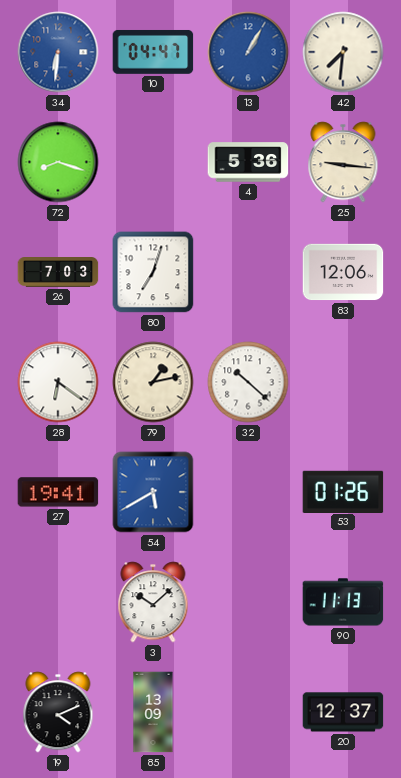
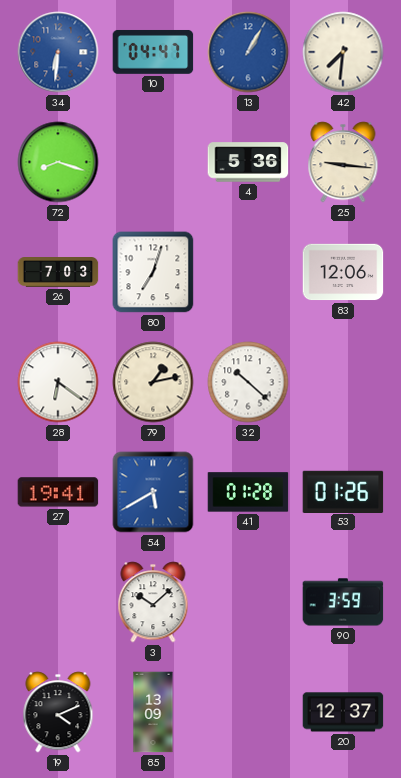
41: none -> 01:28 (248, 492)
90: 11:13 -> 3:59 (343, 602)
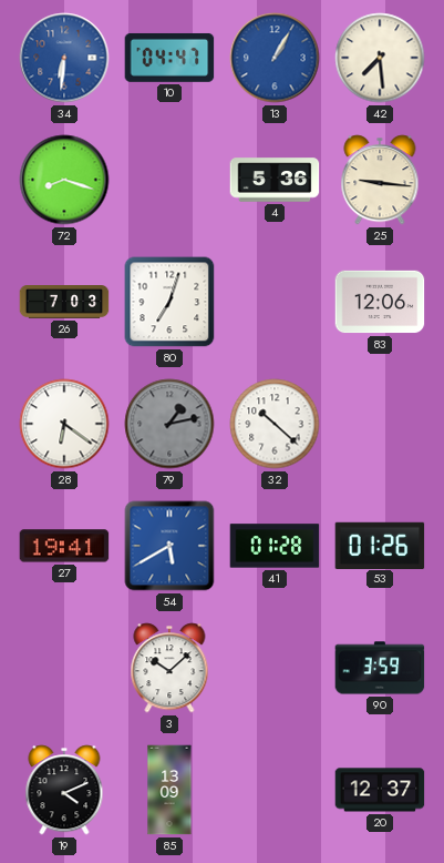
42: 7:31 -> 7:29 (380, 58)
79 dial: cream -> grey (169, 424)
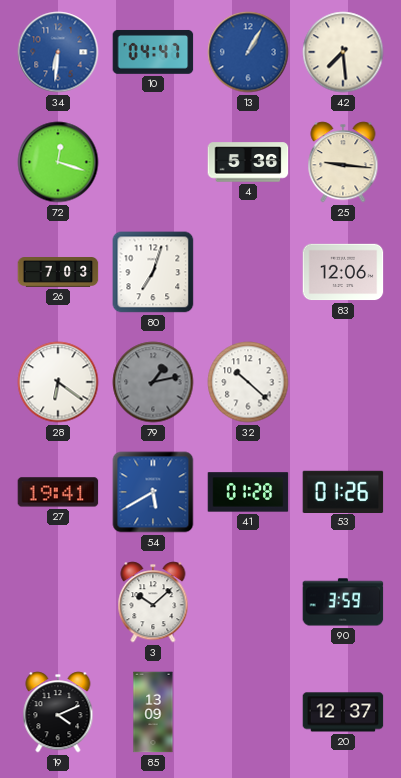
72: 8:18 -> 12:18 (58, 162)
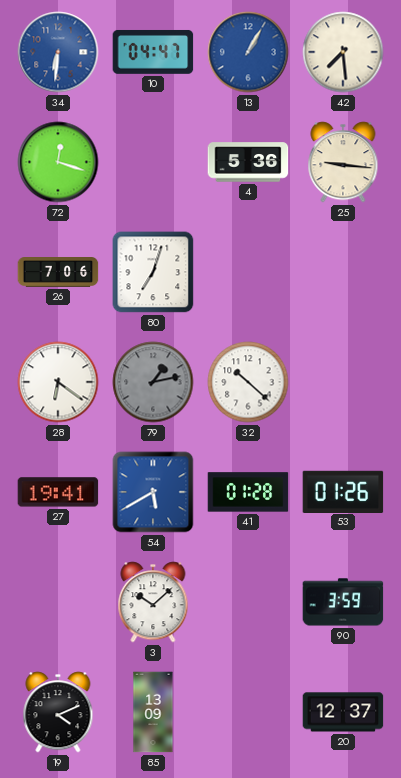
26: 7:03 -> 7:06 (58, 273)
83: 12:06 -> none (343, 272)
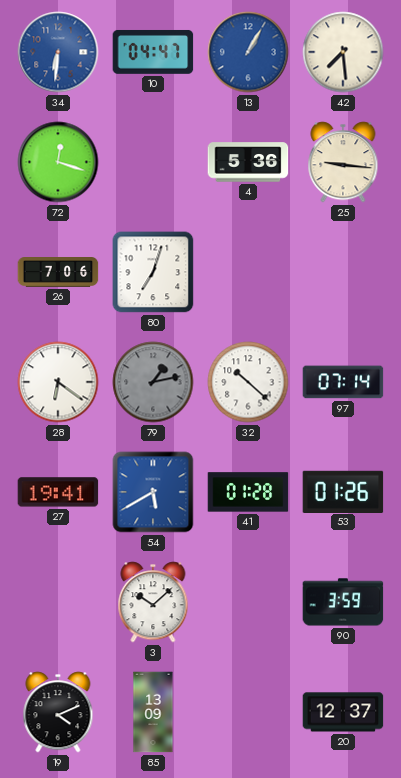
97: none -> 07:14 (343, 382)
